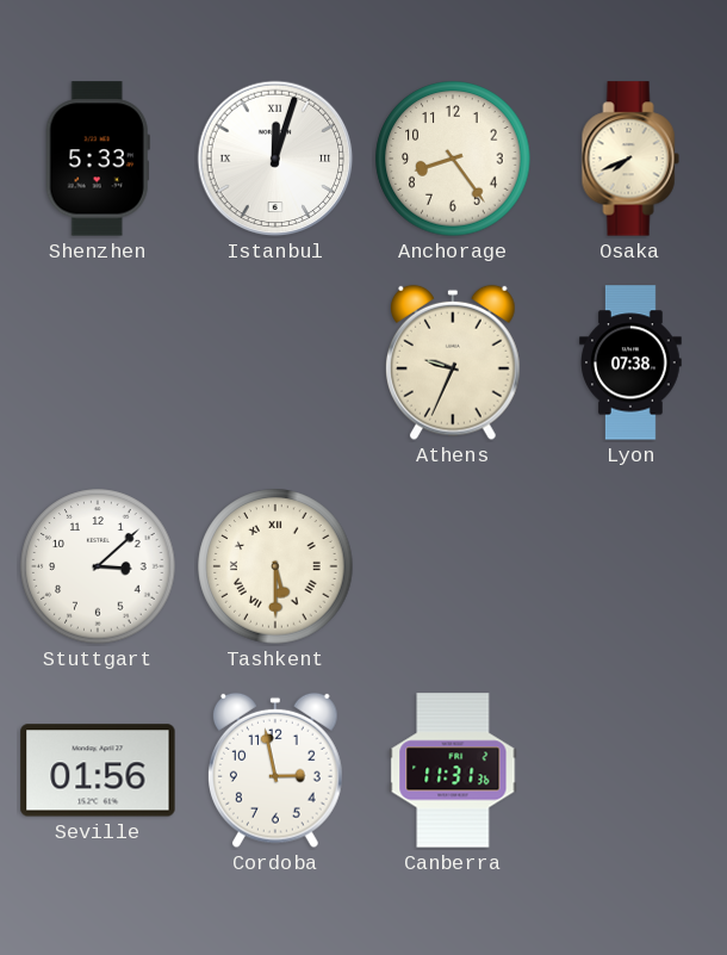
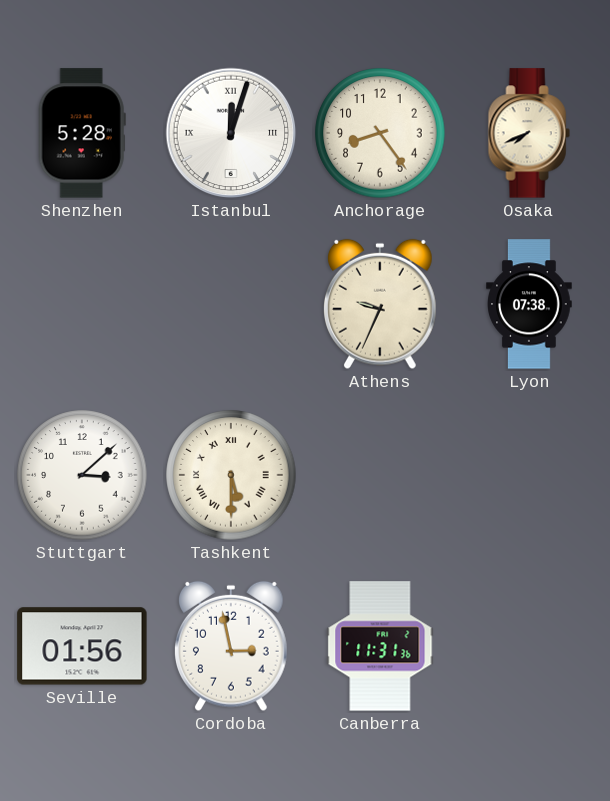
Shenzhen: 5:33 -> 5:28 (82, 133)
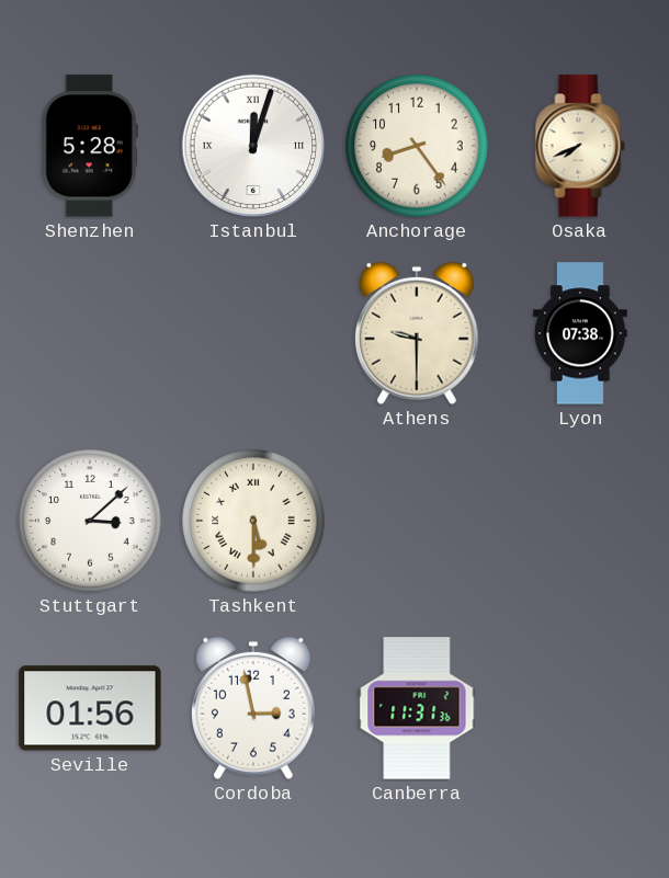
Athens: 9:34 -> 9:30 (418, 333)
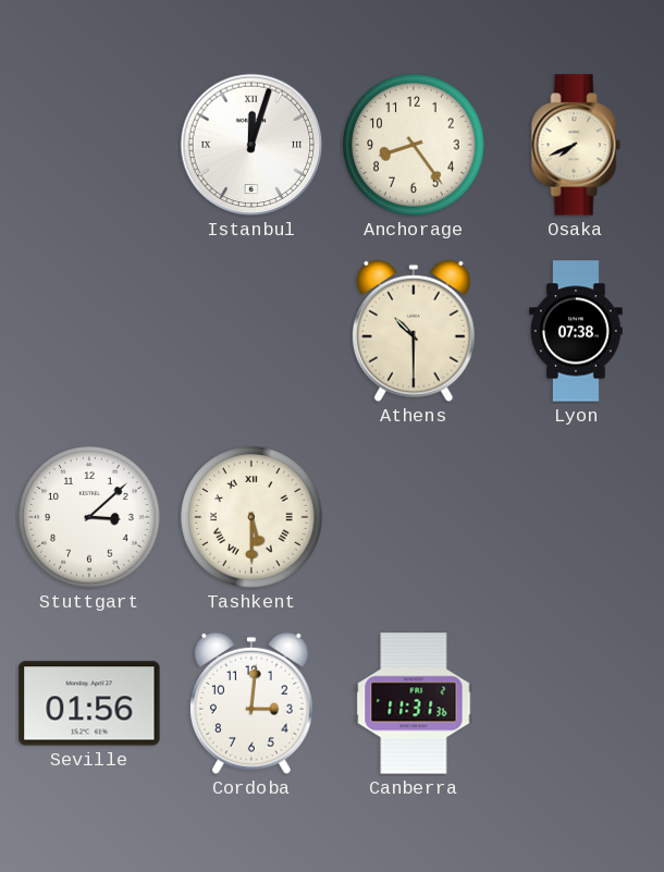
Shenzhen: 5:28 -> none (90, 146)
Athens: 9:30 -> 10:30 (415, 331)
Cordoba: 2:58 -> 3:01 (253, 703)
